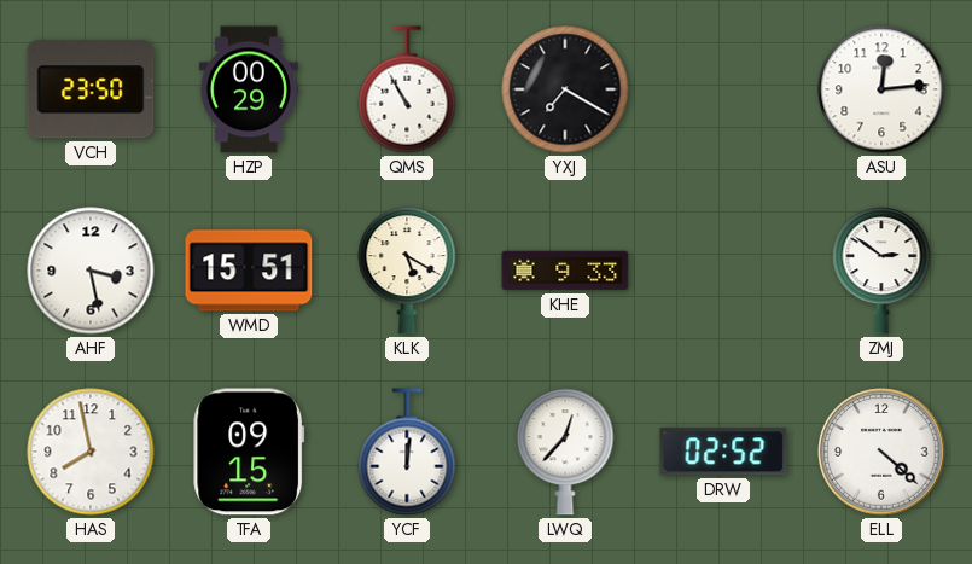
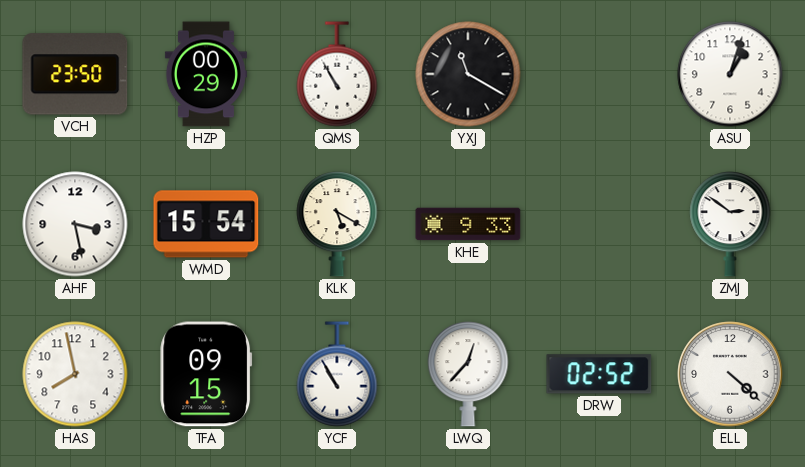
YXJ: 7:20 -> 11:20 (468, 74)
ASU: 12:14 -> 1:03 (730, 74)
WMD: 15:51 -> 15:54 (206, 224)
YCF: 12:01 -> 10:55 (337, 374)
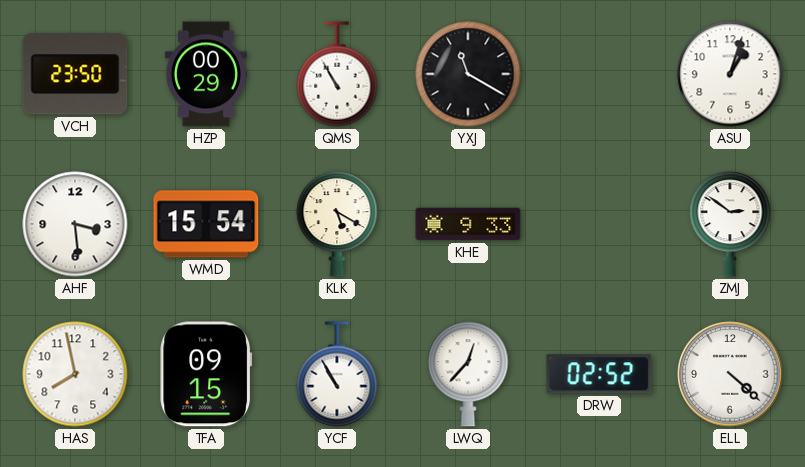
AHF: 3:28 -> 3:29 (75, 224)
